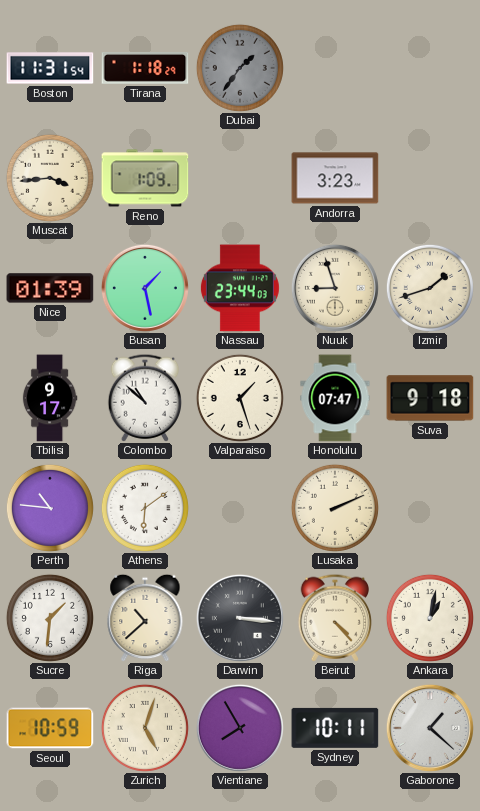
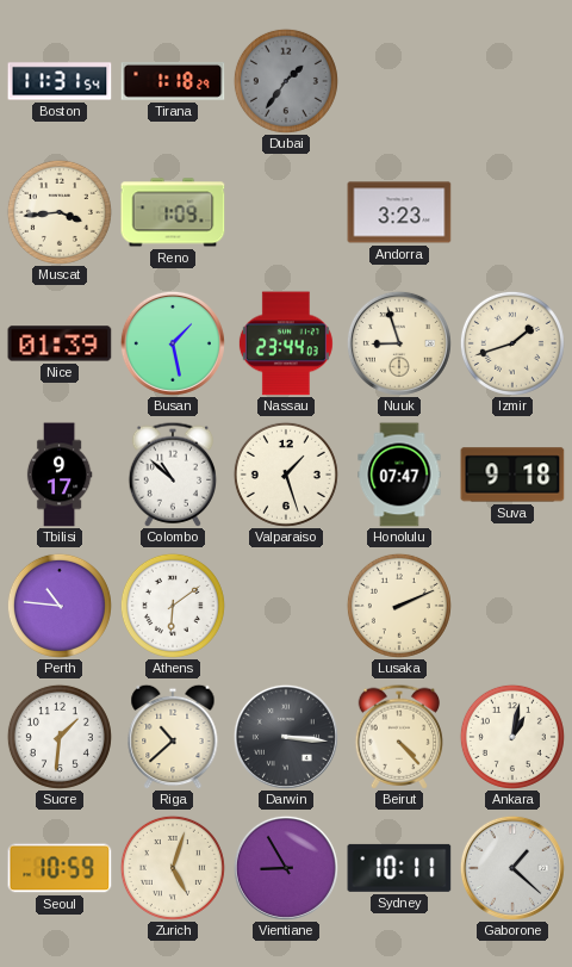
Vientiane: 7:55 -> 8:55 (286, 868)
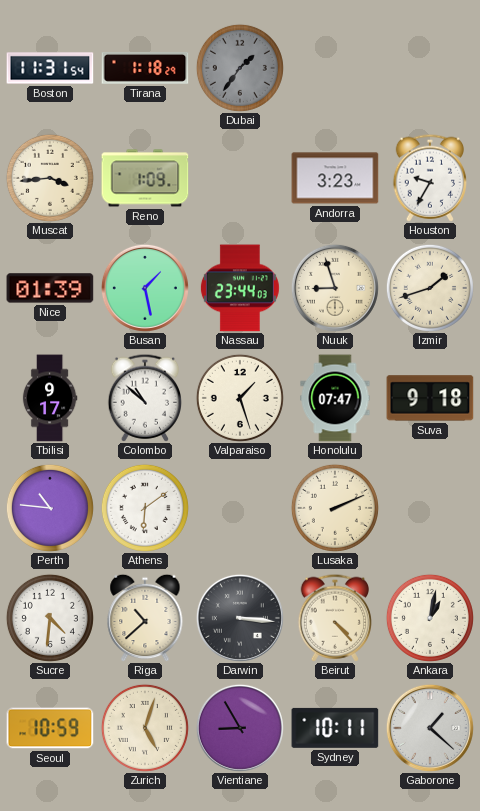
Houston: none -> 9:35 (429, 178)
Sucre: 1:31 -> 4:31 (50, 618)
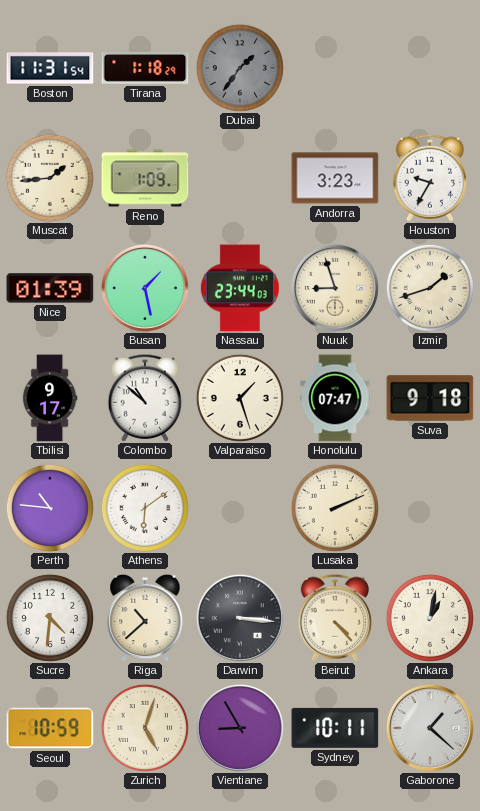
Muscat: 3:44 -> 1:44 (50, 178)
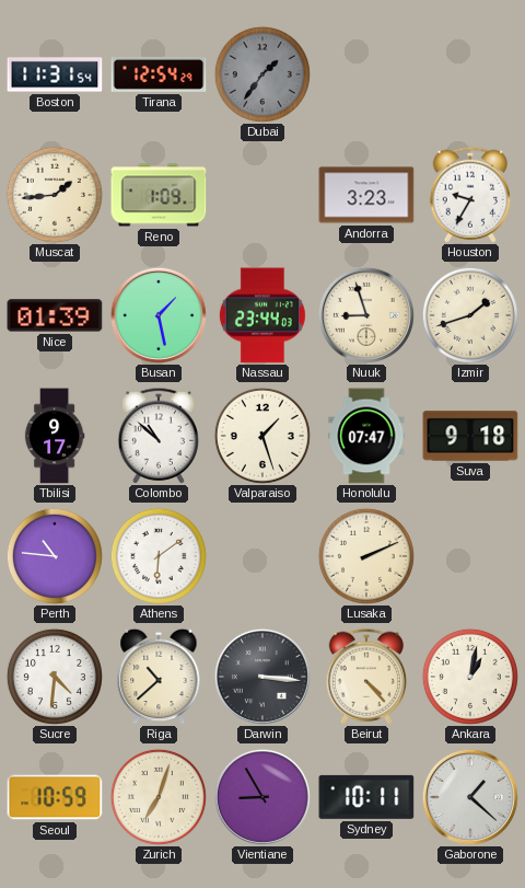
Tirana: 1:18 -> 12:54 (159, 74)
Zurich: 5:03 -> 7:03 (159, 797)
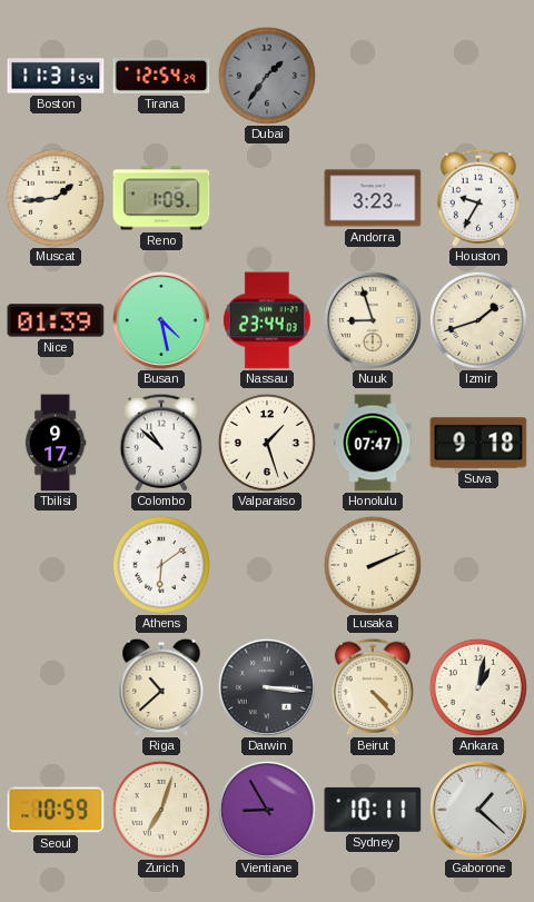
Busan: 1:28 -> 4:28 (161, 320)
Perth: 10:46 -> none (55, 556)
Sucre: 4:31 -> none (55, 677)
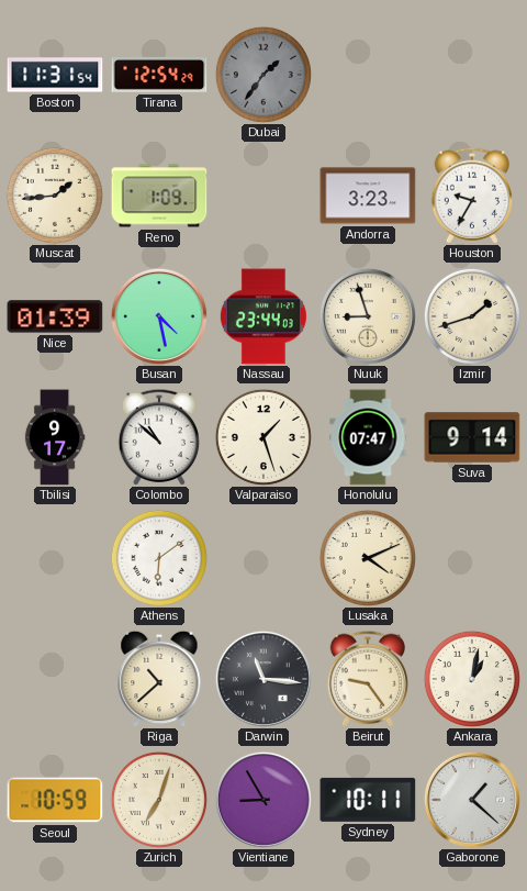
Suva: 9:18 -> 9:14 (472, 437)
Lusaka: 2:11 -> 4:11 (368, 558)
Darwin: 3:16 -> 11:16 (263, 679)
Beirut: 4:23 -> 9:24 (367, 679)
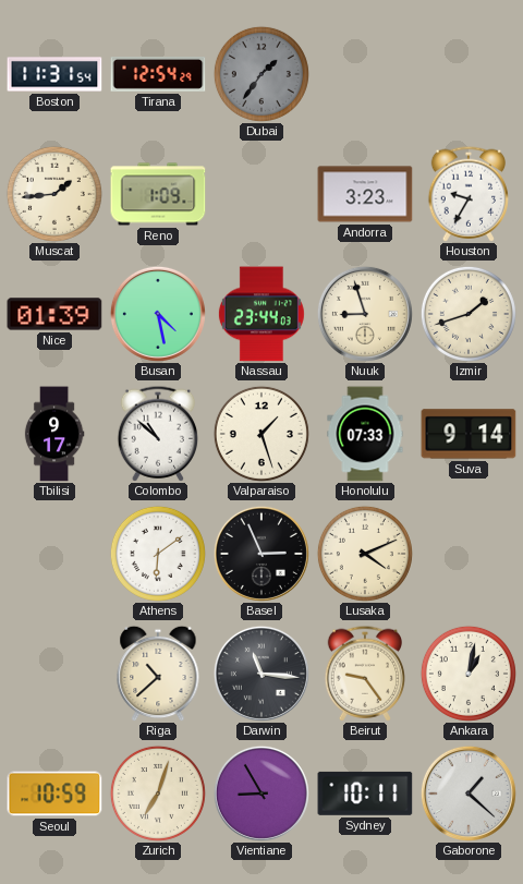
Honolulu: 07:47 -> 07:33 (365, 434)
Basel: none -> 2:56 (261, 554)
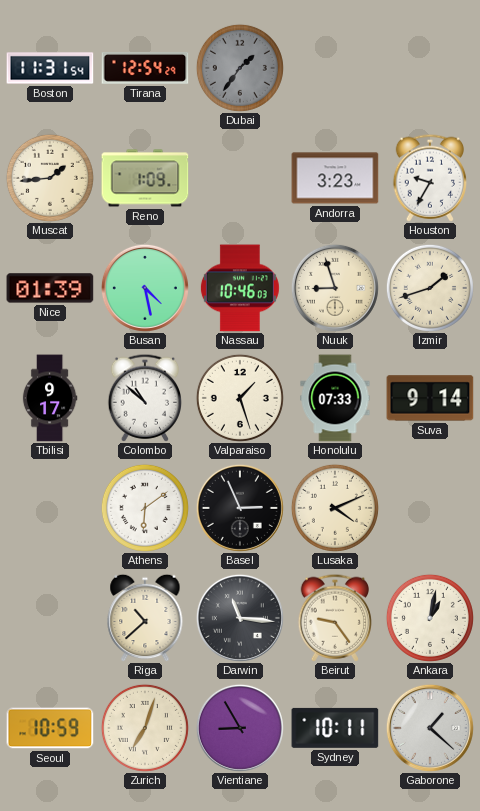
Nassau: 23:44 -> 10:46 (240, 288)
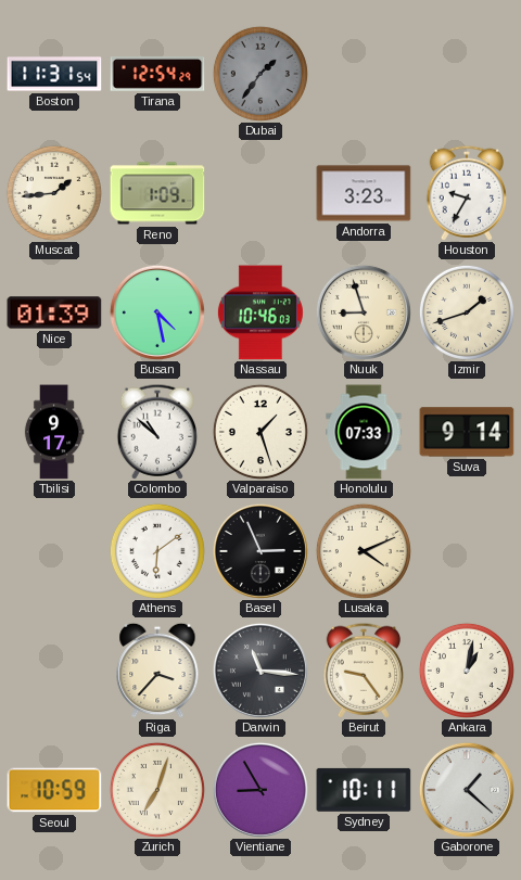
Riga: 10:38 -> 3:37 (157, 671)
